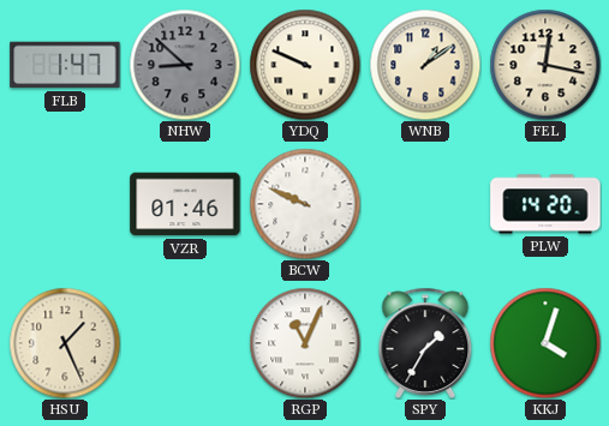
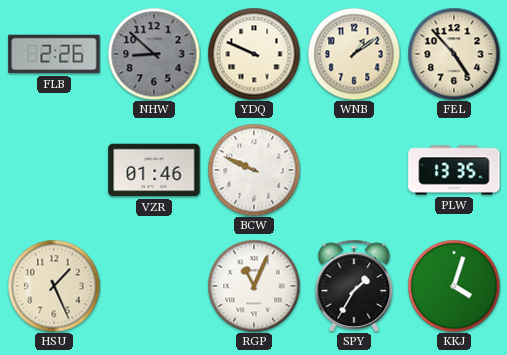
FLB: 1:47 -> 2:26 (54, 54)
FEL: 12:17 -> 4:53 (454, 54)
PLW: 14:20 -> 13:35 (454, 170)
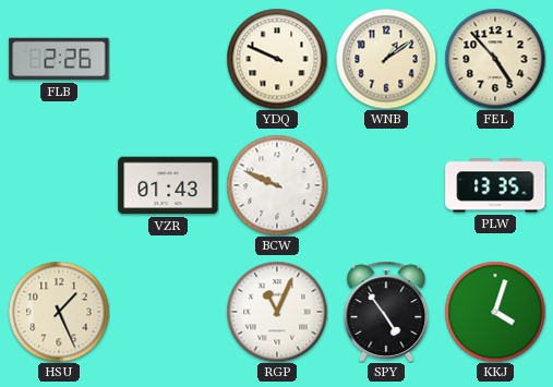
NHW: 8:52 -> none (154, 54)
VZR: 01:46 -> 01:43 (168, 185)
SPY: 1:35 -> 4:54 (386, 312)
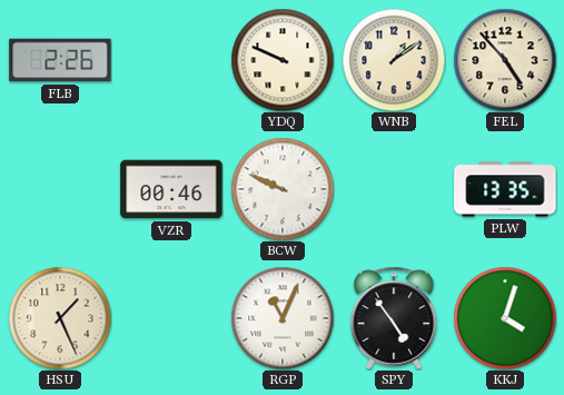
VZR: 01:43 -> 00:46 (171, 189)
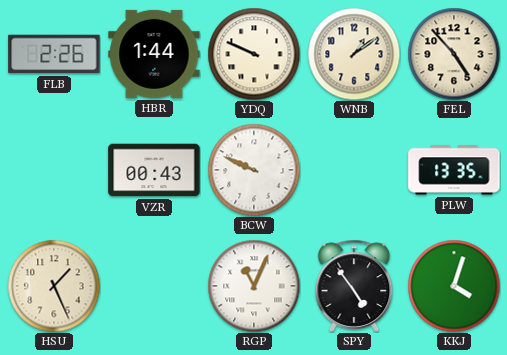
HBR: none -> 1:44 (154, 54)
VZR: 00:46 -> 00:43 (154, 170)
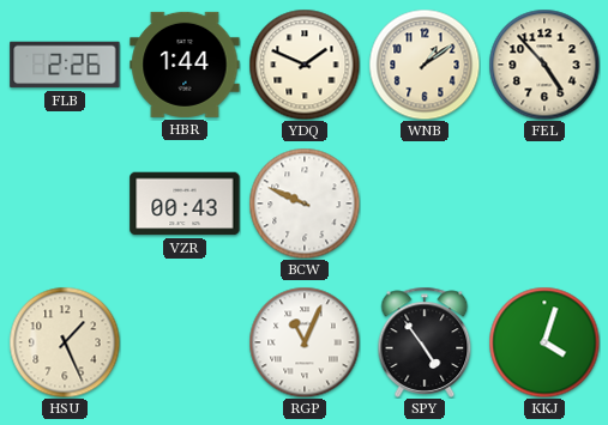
YDQ: 9:49 -> 1:49 (305, 65)
PLW: 13:35 -> none (454, 170)
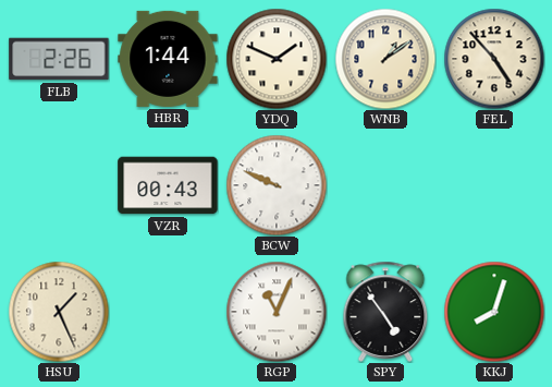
KKJ: 4:03 -> 8:03 (494, 312)
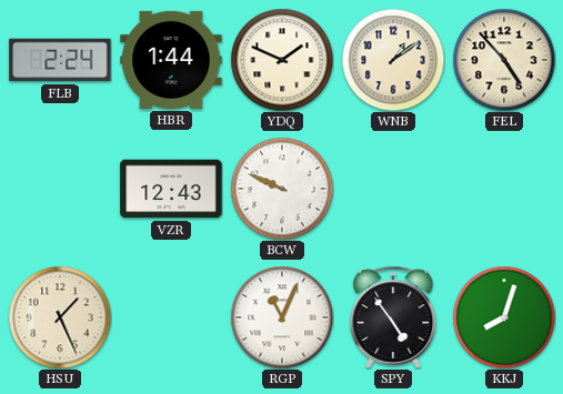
FLB: 2:26 -> 2:24 (60, 60)
VZR: 00:43 -> 12:43 (171, 189)
